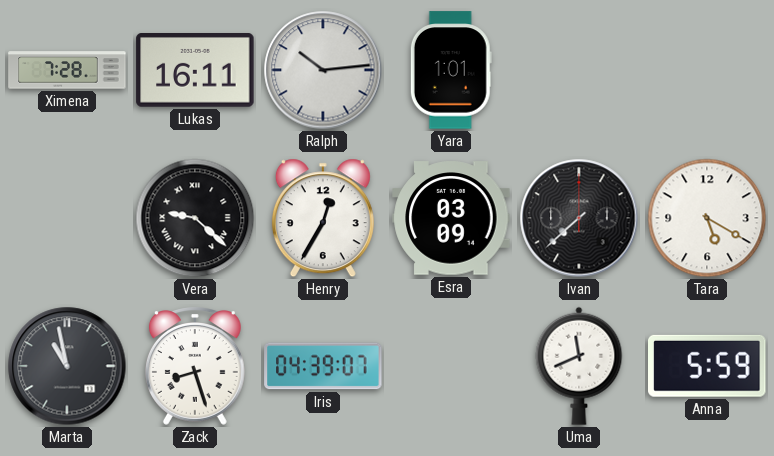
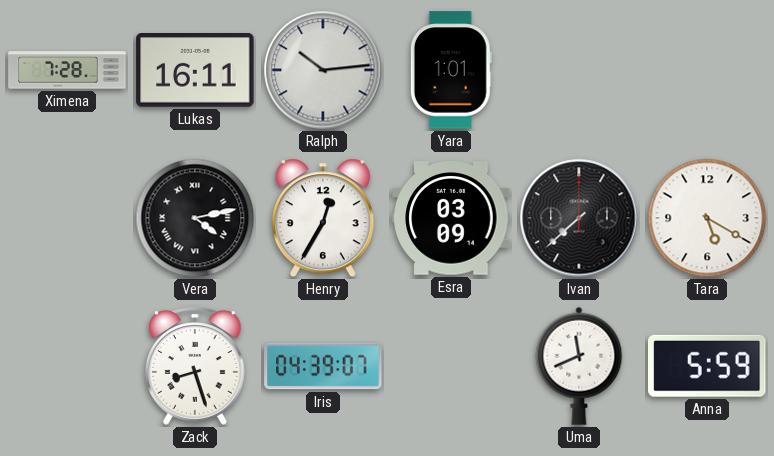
Vera: 9:22 -> 4:13 (195, 218)
Marta: 10:58 -> none (67, 366)
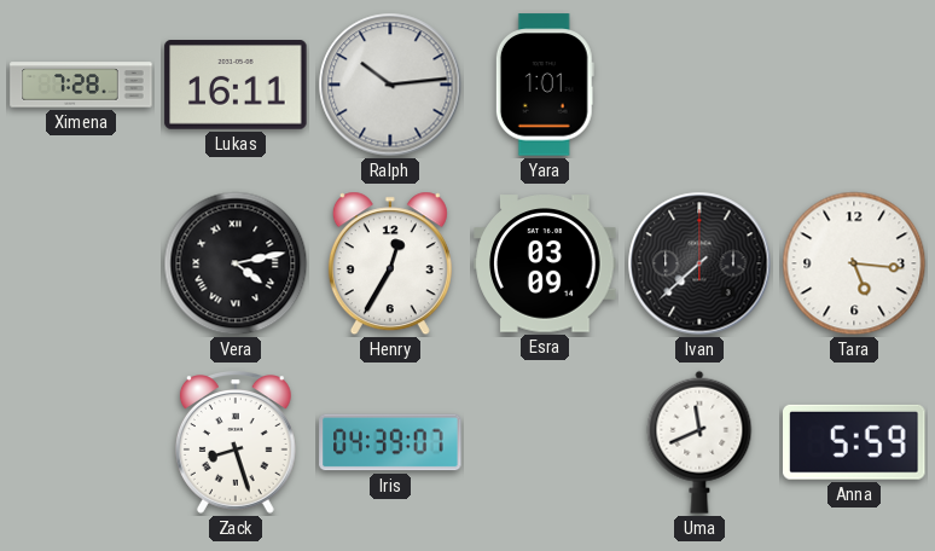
Tara: 5:20 -> 5:16 (854, 263)
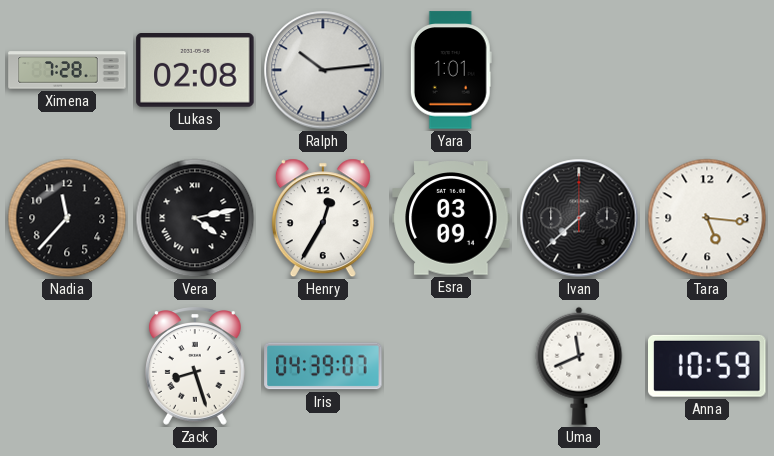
Lukas: 16:11 -> 02:08 (195, 71)
Nadia: none -> 11:37 (67, 218)
Anna: 5:59 -> 10:59 (707, 366)
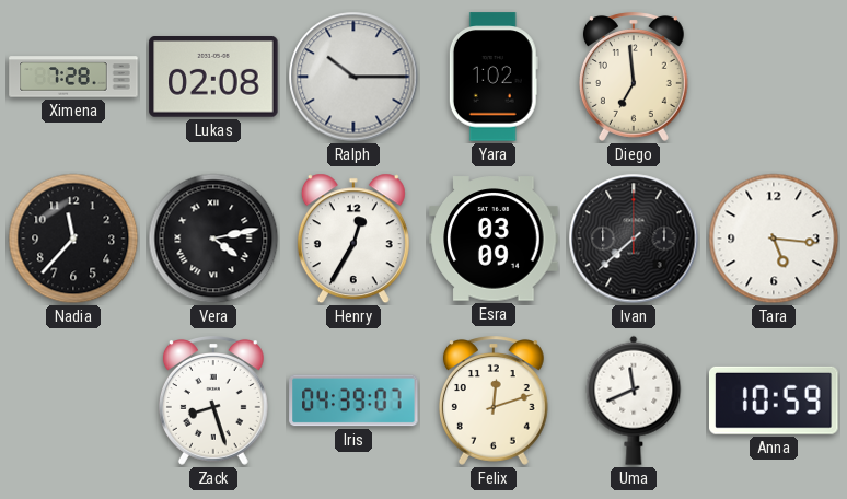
Ralph: 10:14 -> 10:15 (353, 77)
Yara: 1:01 -> 1:02 (494, 77)
Diego: none -> 6:59 (634, 77)
Felix: none -> 12:12 (494, 401)
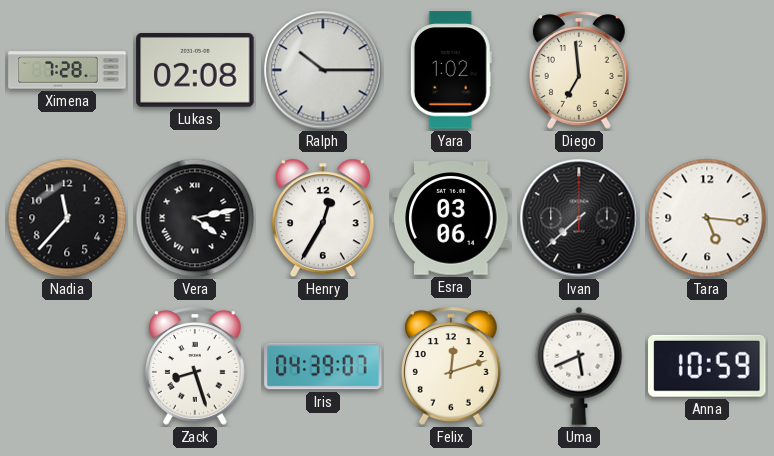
Esra: 03:09 -> 03:06 (451, 218)
Uma: 11:41 -> 5:41 (579, 366)
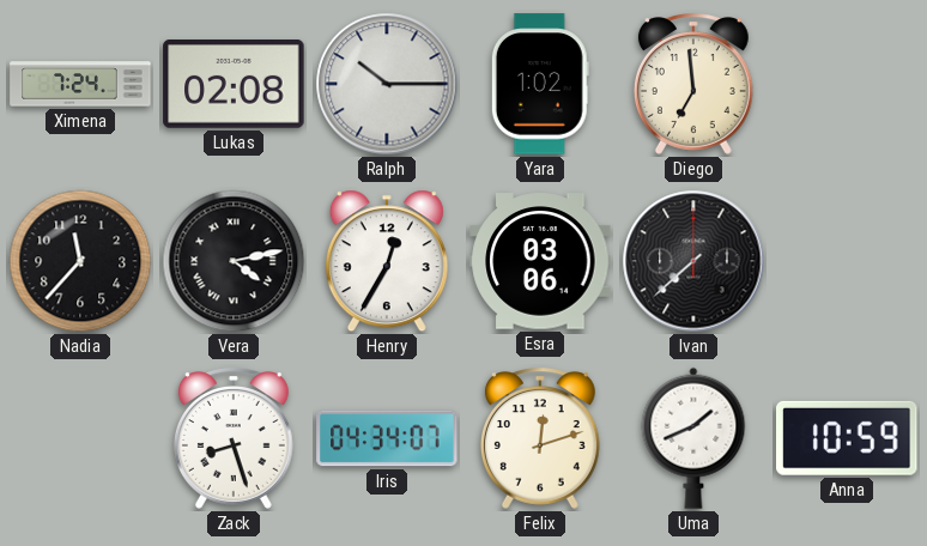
Ximena: 7:28 -> 7:24 (80, 84)
Tara: 5:16 -> none (707, 218)
Iris: 04:39 -> 04:34 (387, 438)
Uma: 5:41 -> 1:41 (693, 438)
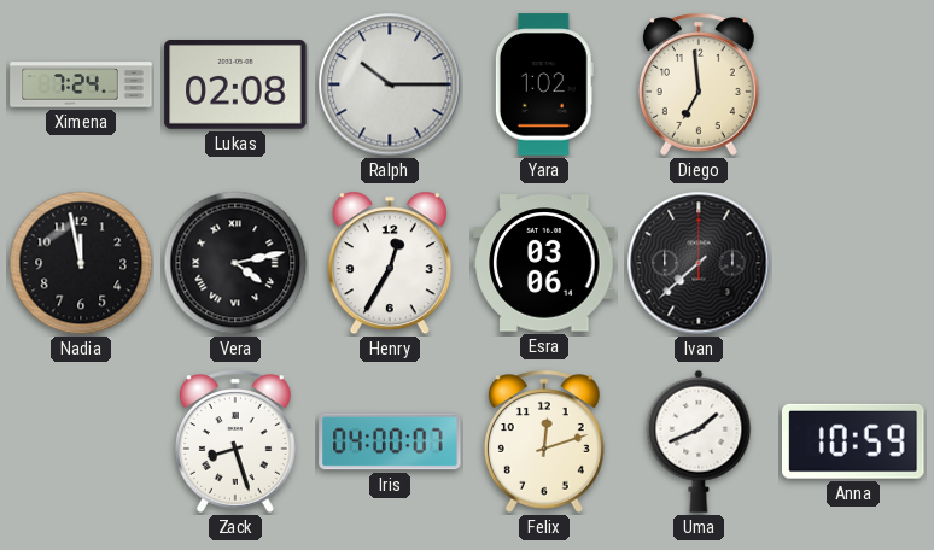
Nadia: 11:37 -> 11:58 (81, 263)
Iris: 04:34 -> 04:00 (390, 441)
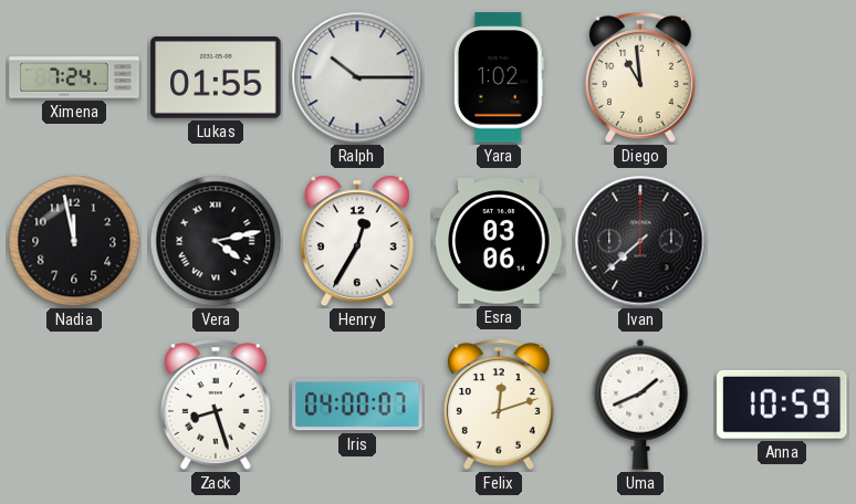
Lukas: 02:08 -> 01:55 (216, 78)
Diego: 6:59 -> 10:59 (640, 77)
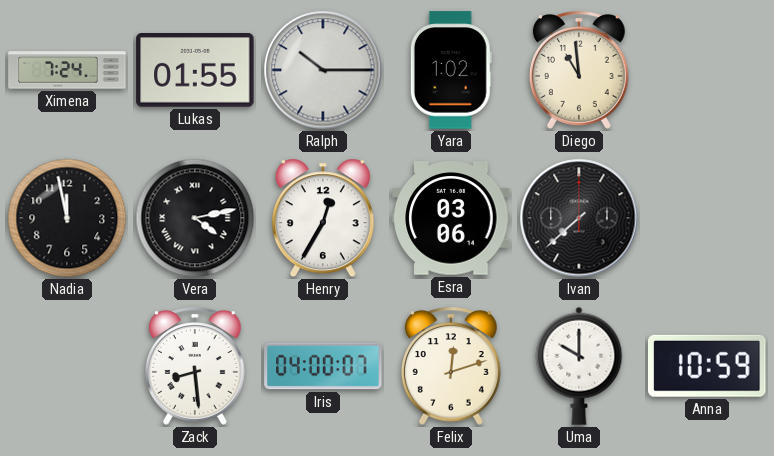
Zack: 8:27 -> 8:29 (195, 366)
Uma: 1:41 -> 10:00 (579, 366)
